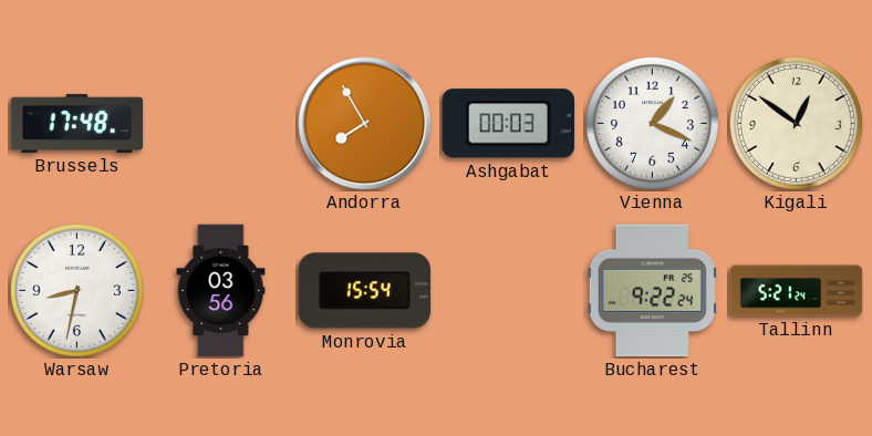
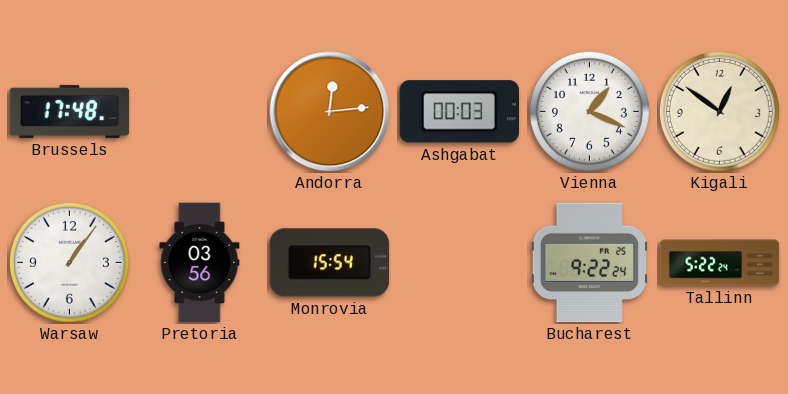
Andorra: 7:55 -> 12:14 (330, 112)
Warsaw: 8:32 -> 1:06 (69, 262)
Tallinn: 5:21 -> 5:22 (720, 263)
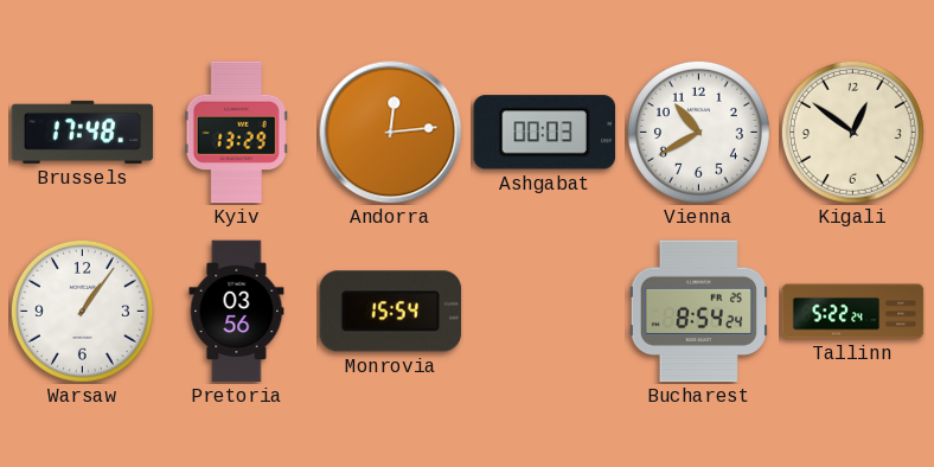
Kyiv: none -> 13:29 (236, 133)
Vienna: 1:19 -> 10:40 (698, 132)
Bucharest: 9:22 -> 8:54 (698, 312)
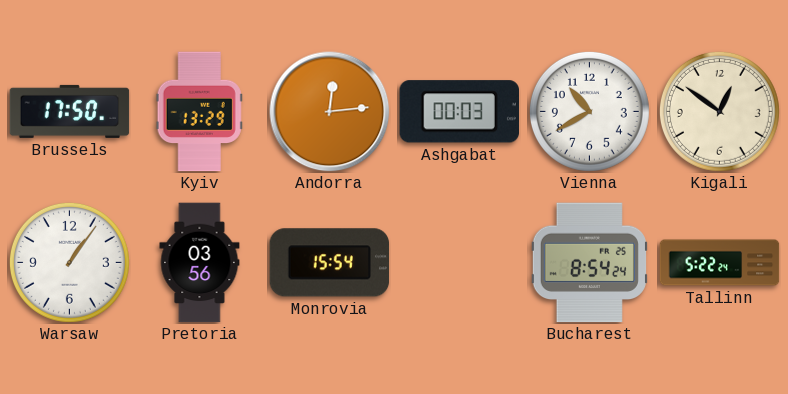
Brussels: 17:48 -> 17:50 (70, 111)
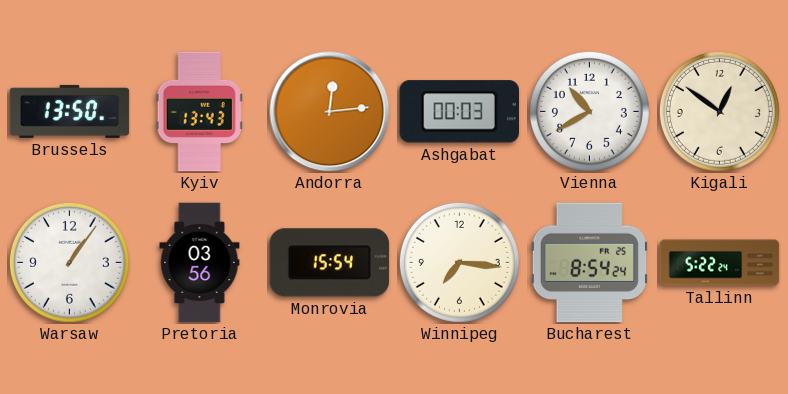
Brussels: 17:50 -> 13:50 (70, 111)
Kyiv: 13:29 -> 13:43 (199, 112)
Winnipeg: none -> 7:16 (459, 262)
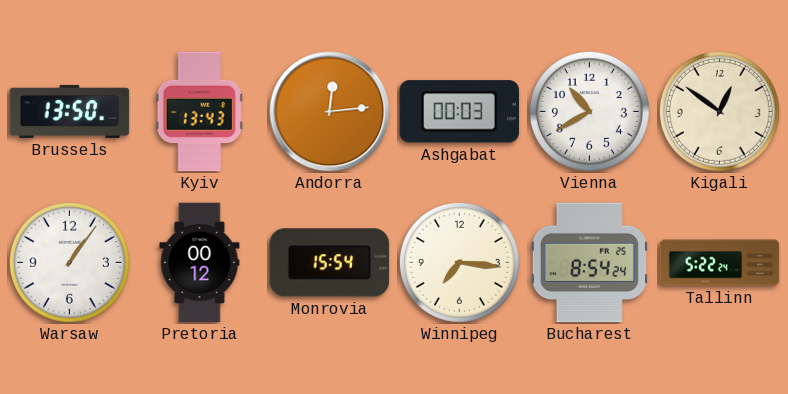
Pretoria: 03:56 -> 00:12 (200, 263)
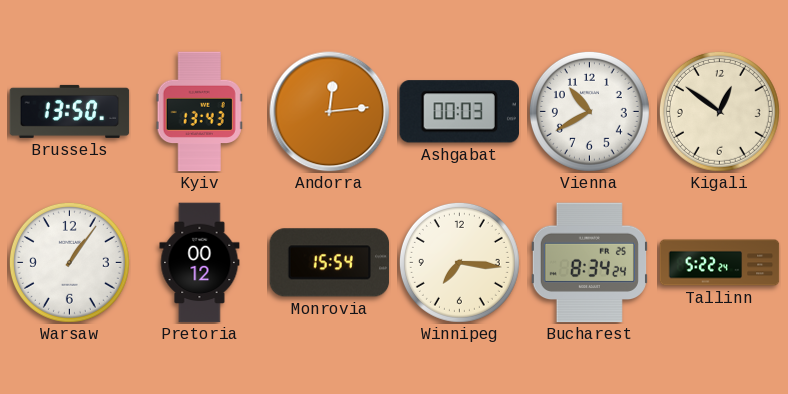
Bucharest: 8:54 -> 8:34 (589, 263)
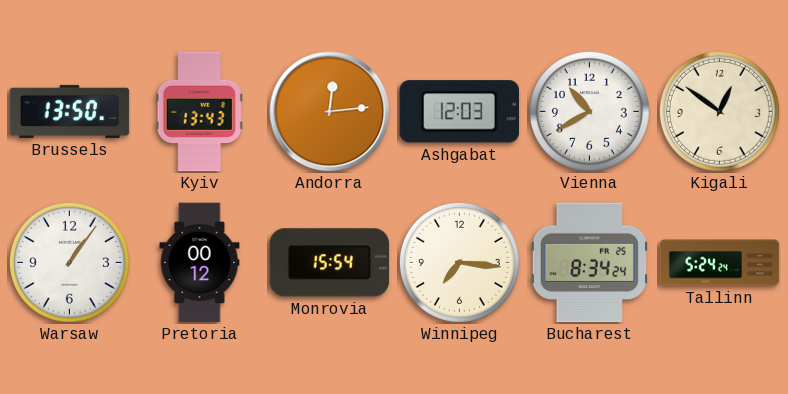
Ashgabat: 00:03 -> 12:03 (459, 112)
Tallinn: 5:22 -> 5:24 (720, 263)
